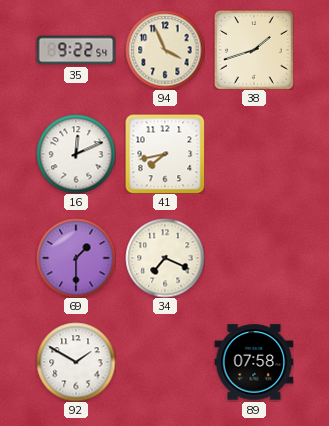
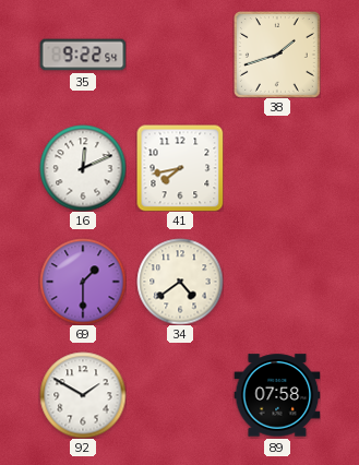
94: 3:56 -> none (165, 50)
34: 7:19 -> 4:39 (180, 282)
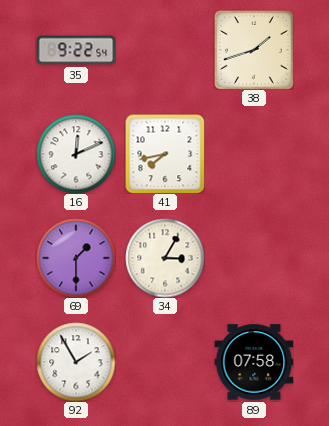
34: 4:39 -> 3:05 (165, 258)
92: 1:50 -> 1:55 (76, 362)
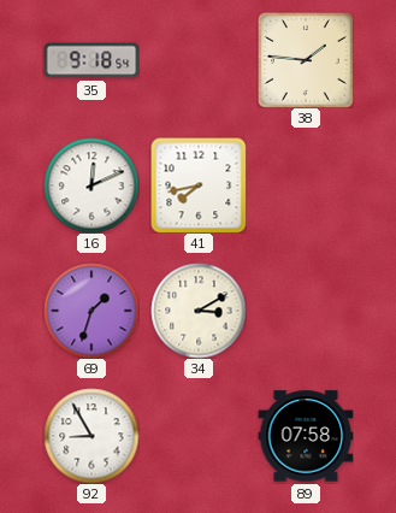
35: 9:22 -> 9:18 (91, 60)
38: 1:42 -> 1:46 (306, 60)
69: 1:30 -> 1:33 (91, 311)
34: 3:05 -> 3:10 (199, 311)
92: 1:55 -> 8:55 (91, 436)
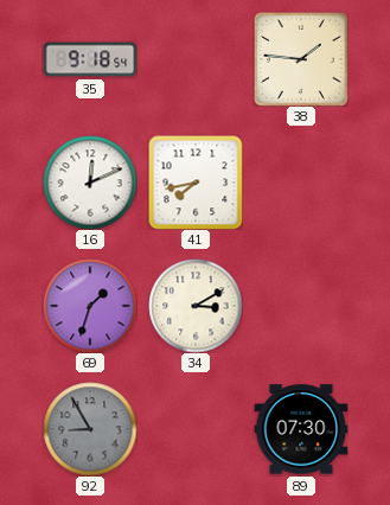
92 dial: white -> grey (90, 429)
89: 07:58 -> 07:30 (301, 429)
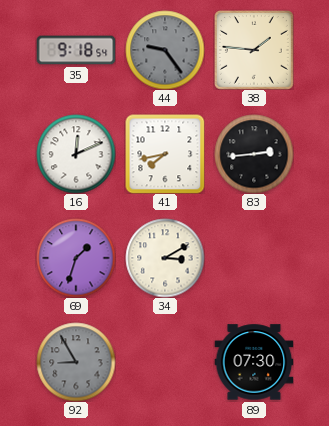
44: none -> 9:24 (165, 50)
83: none -> 2:44 (254, 154)
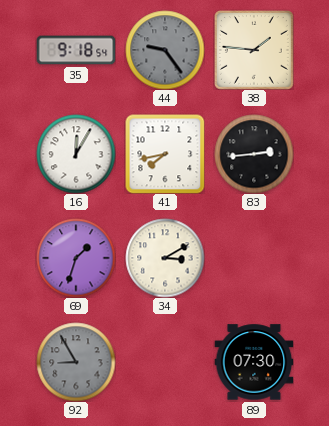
16: 12:11 -> 12:05 (76, 154)
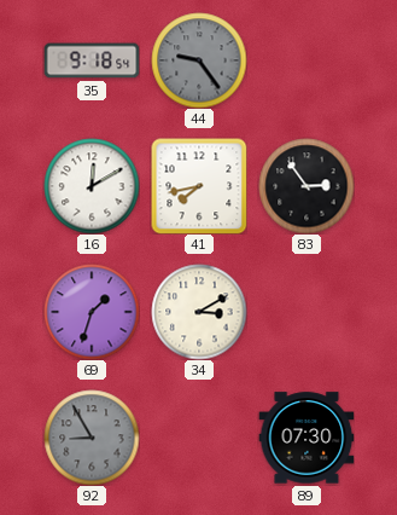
38: 1:46 -> none (254, 50)
16: 12:05 -> 12:10 (92, 186)
83: 2:44 -> 2:54 (306, 186)
